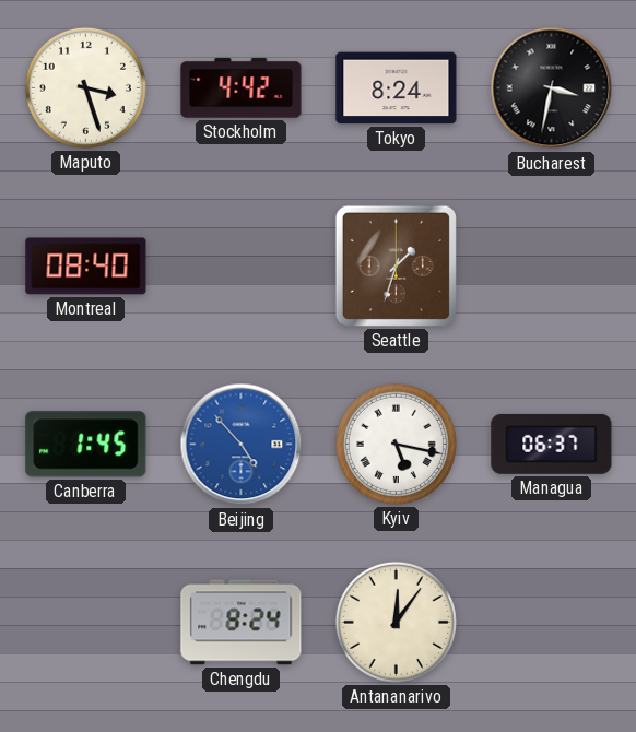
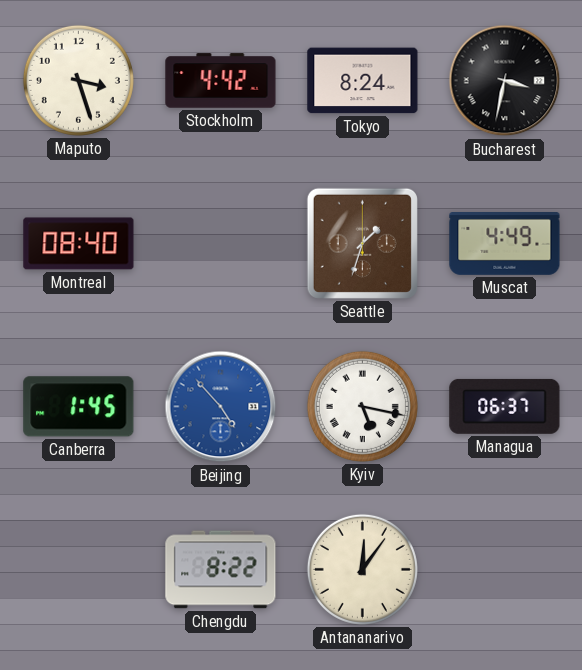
Muscat: none -> 4:49 (505, 244)
Chengdu: 8:24 -> 8:22 (221, 570)
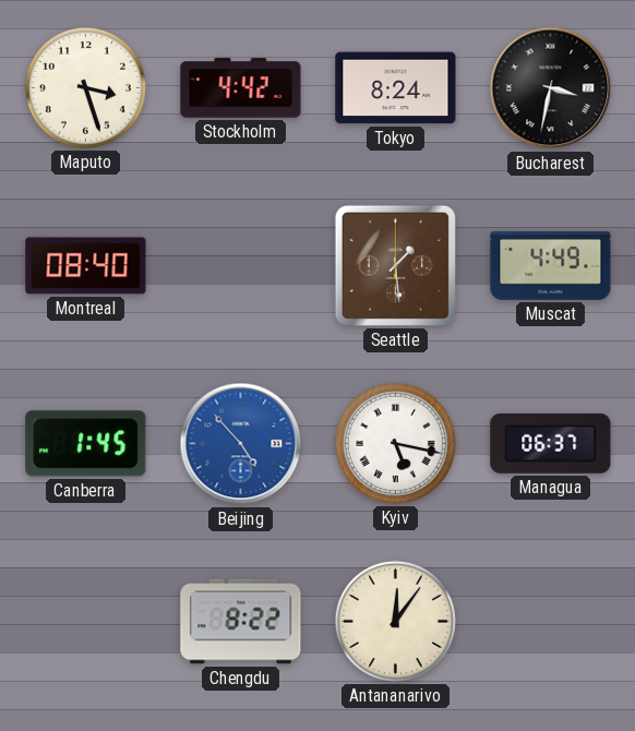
Seattle: 1:33 -> 1:29 (395, 265)
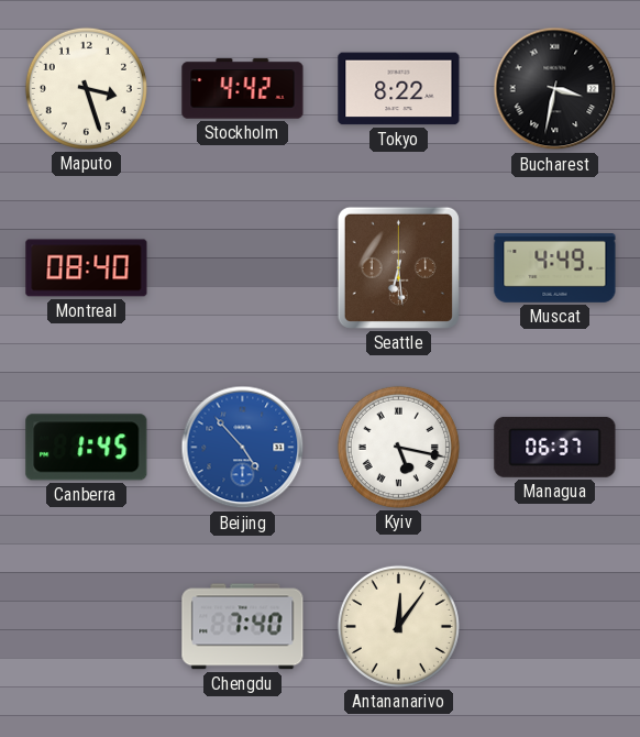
Tokyo: 8:24 -> 8:22 (399, 89)
Seattle: 1:29 -> 6:29 (398, 267)
Chengdu: 8:22 -> 7:40 (243, 627)
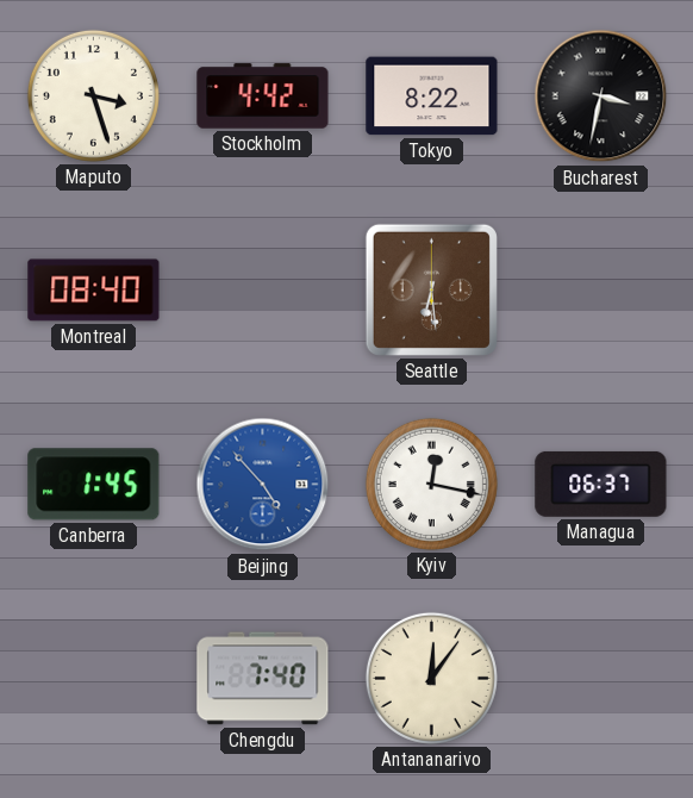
Muscat: 4:49 -> none (555, 268)
Kyiv: 5:17 -> 12:17 (431, 484)
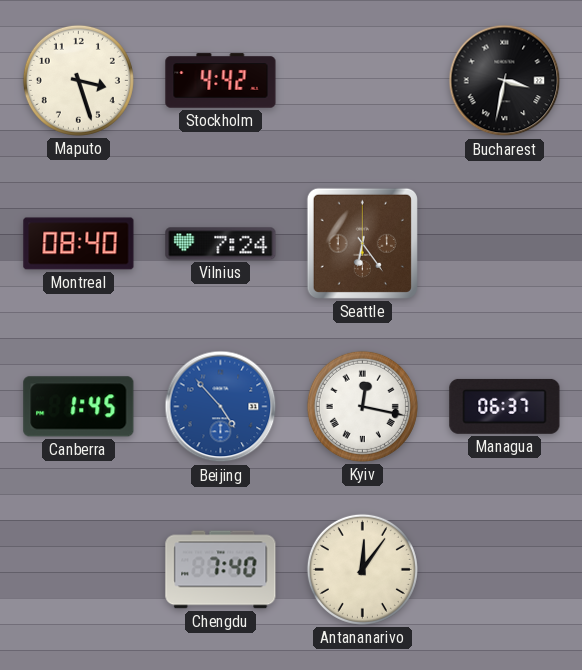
Tokyo: 8:22 -> none (432, 96)
Vilnius: none -> 7:24 (221, 244)
Seattle: 6:29 -> 6:24 (362, 243)
